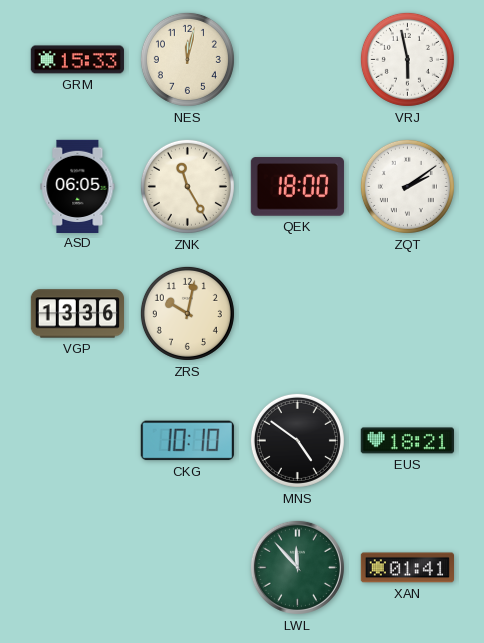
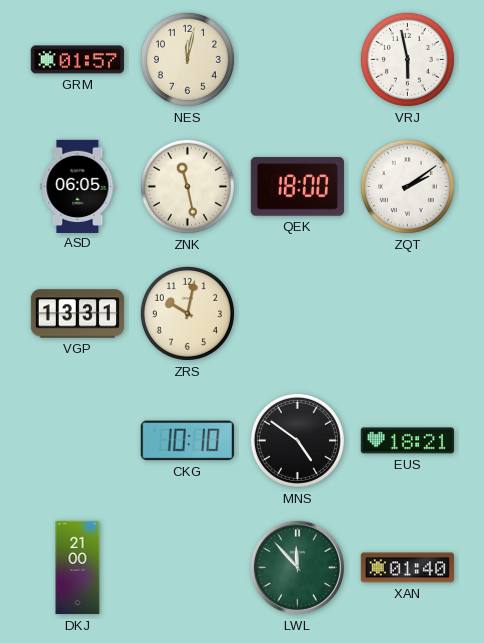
GRM: 15:33 -> 01:57 (77, 60)
ZNK: 11:25 -> 11:28 (187, 186)
VGP: 13:36 -> 13:31 (77, 314)
DKJ: none -> 21:00 (78, 568)
XAN: 01:41 -> 01:40 (407, 568)
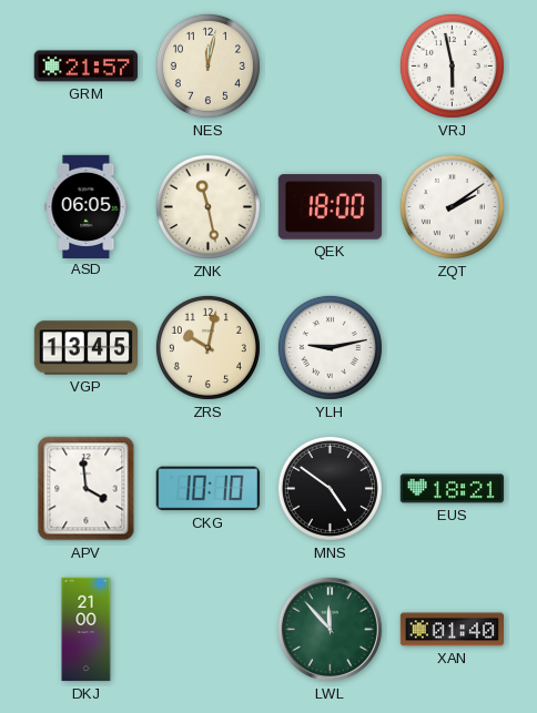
GRM: 01:57 -> 21:57 (85, 67)
VGP: 13:31 -> 13:45 (85, 348)
YLH: none -> 9:13 (330, 347)
APV: none -> 3:59 (87, 489)
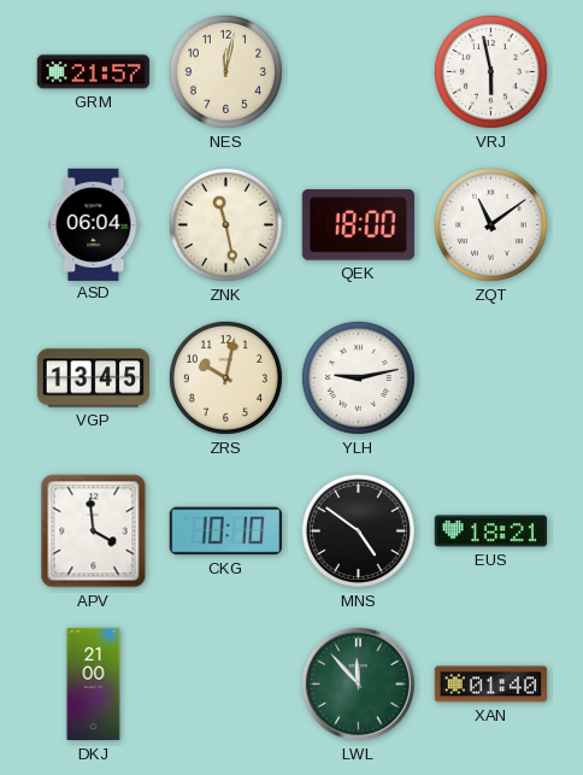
ASD: 06:05 -> 06:04 (94, 224)
ZQT: 2:09 -> 11:09 (490, 224)
